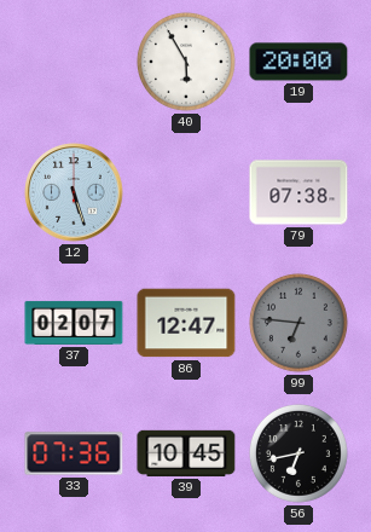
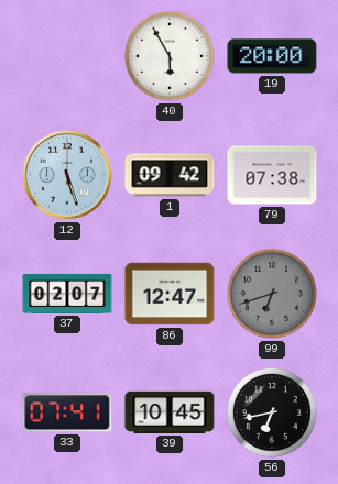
1: none -> 09:42 (170, 175)
99: 6:46 -> 6:42 (272, 294)
33: 07:36 -> 07:41 (67, 413)
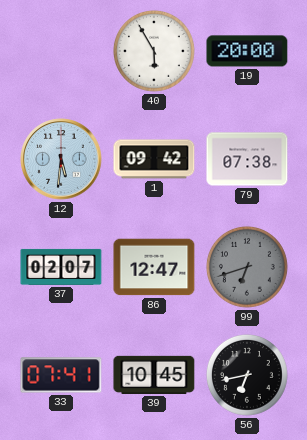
12: 5:27 -> 5:31 (61, 159)
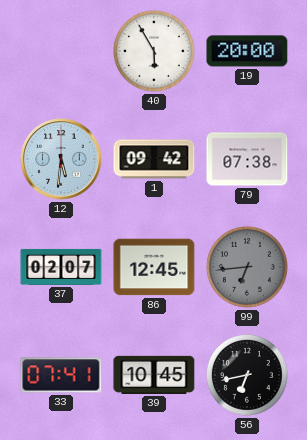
86: 12:47 -> 12:45 (154, 267)
99: 6:42 -> 6:44 (247, 267)
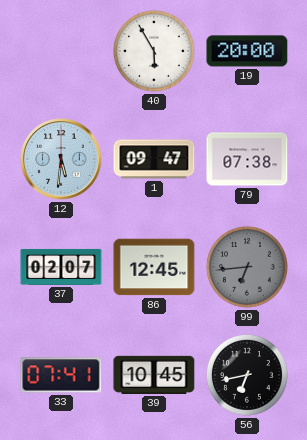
1: 09:42 -> 09:47 (154, 159)
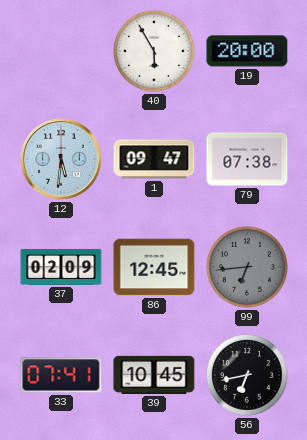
37: 02:07 -> 02:09 (61, 267)
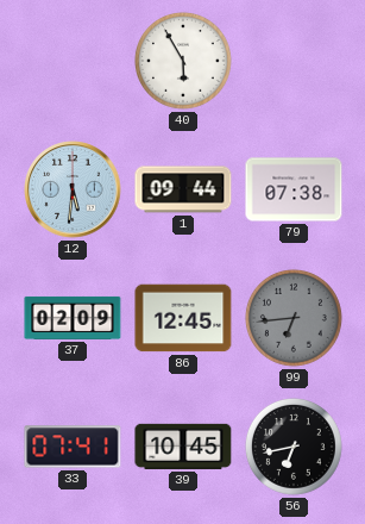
19: 20:00 -> none (247, 51)
1: 09:47 -> 09:44 (183, 189)
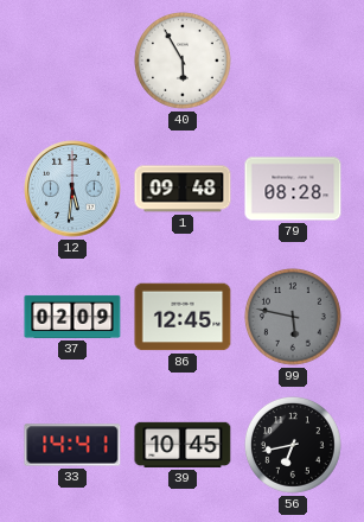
1: 09:44 -> 09:48 (183, 189)
79: 07:38 -> 08:28 (293, 189)
99: 6:44 -> 5:47 (293, 317)
33: 07:41 -> 14:41 (72, 445)
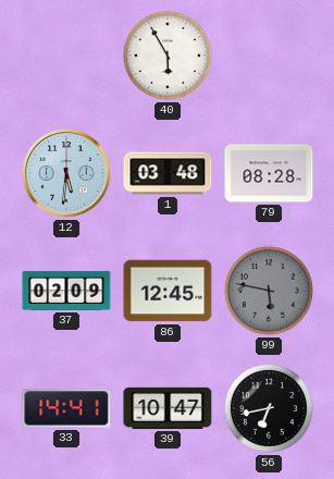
1: 09:48 -> 03:48 (168, 173)
39: 10:45 -> 10:47 (168, 408)
